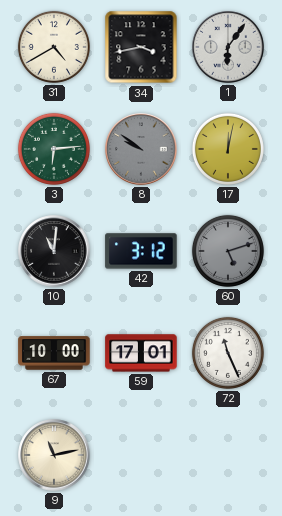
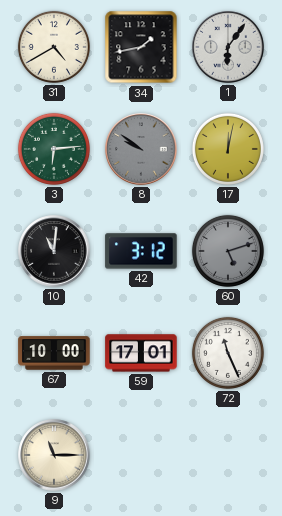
34: 3:43 -> 1:43 (141, 47)
9: 11:13 -> 11:15 (54, 455)
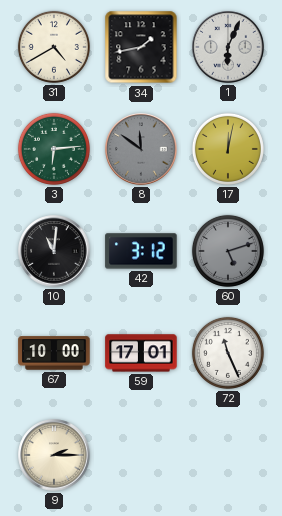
1: 6:06 -> 6:04 (228, 47)
8: 9:51 -> 11:51 (141, 149)
9: 11:15 -> 2:15 (54, 455)
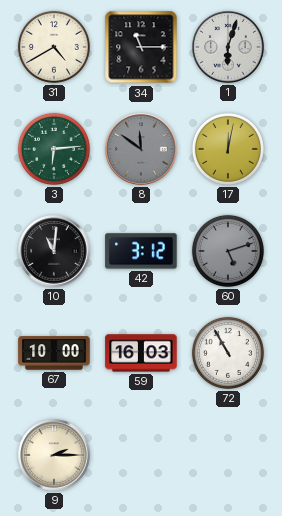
34: 1:43 -> 11:15 (141, 47)
1: 6:04 -> 6:03 (228, 47)
59: 17:01 -> 16:03 (141, 353)
72: 11:26 -> 10:55 (228, 353)
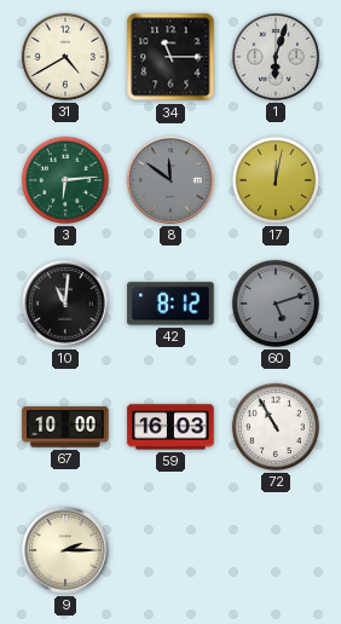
42: 3:12 -> 8:12 (170, 304)
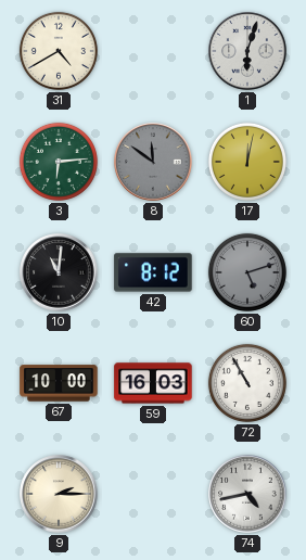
34: 11:15 -> none (170, 57)
74: none -> 4:43 (247, 494)
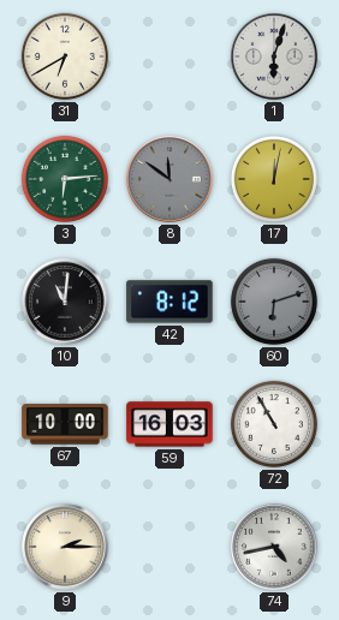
31: 4:40 -> 6:40 (65, 56)
60: 5:12 -> 6:12 (274, 302)
